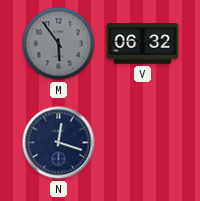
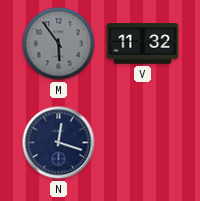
V: 06:32 -> 11:32 (143, 44)
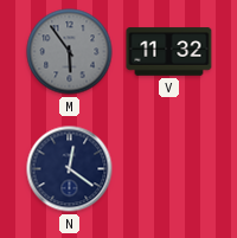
N: 12:18 -> 12:21 (70, 169)
